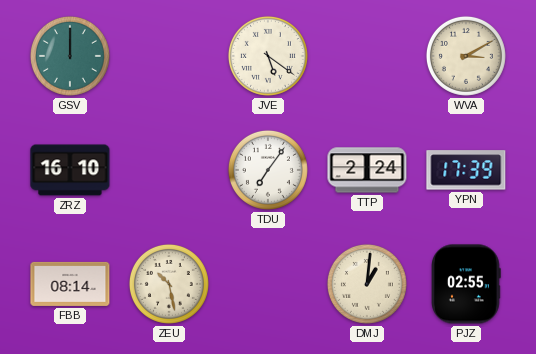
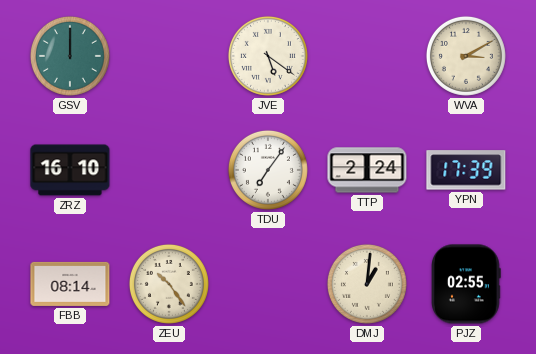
ZEU: 10:28 -> 10:24 (169, 284)
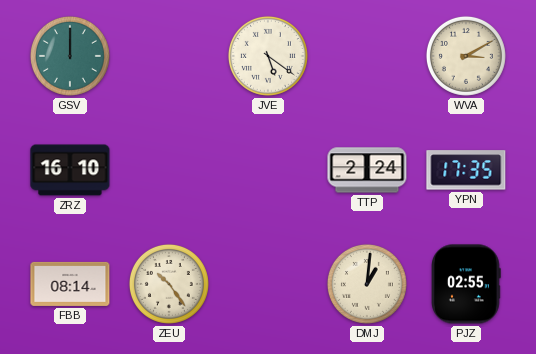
TDU: 7:06 -> none (268, 170)
YPN: 17:39 -> 17:35 (466, 170)
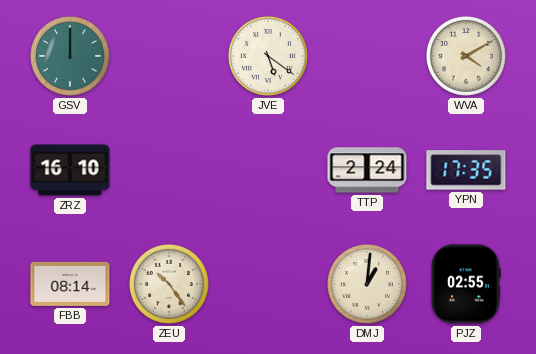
WVA: 3:10 -> 4:10 (466, 56)
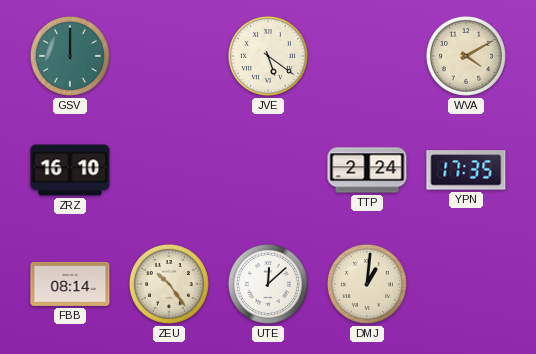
UTE: none -> 12:08 (268, 284)
PJZ: 02:55 -> none (466, 284)
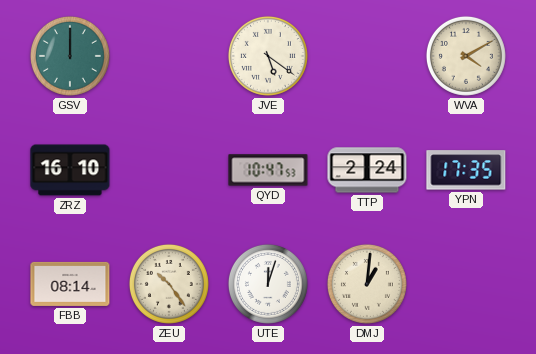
QYD: none -> 10:47 (268, 170)
UTE: 12:08 -> 12:03 (268, 284)
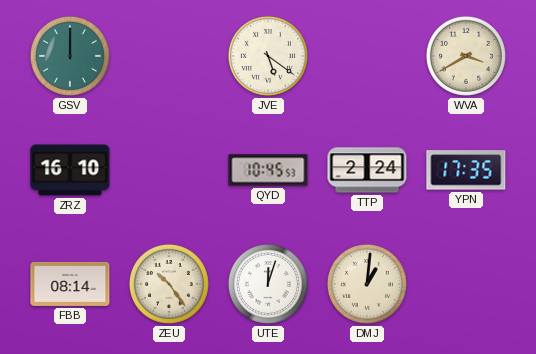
WVA: 4:10 -> 3:40 (466, 56)
QYD: 10:47 -> 10:45 (268, 170)
